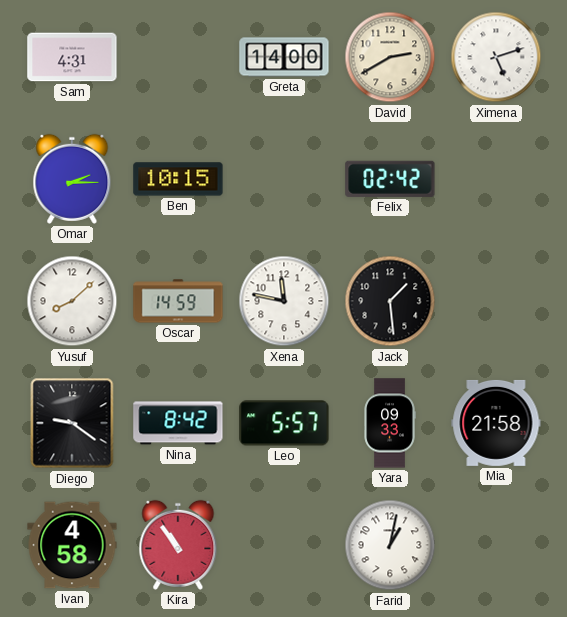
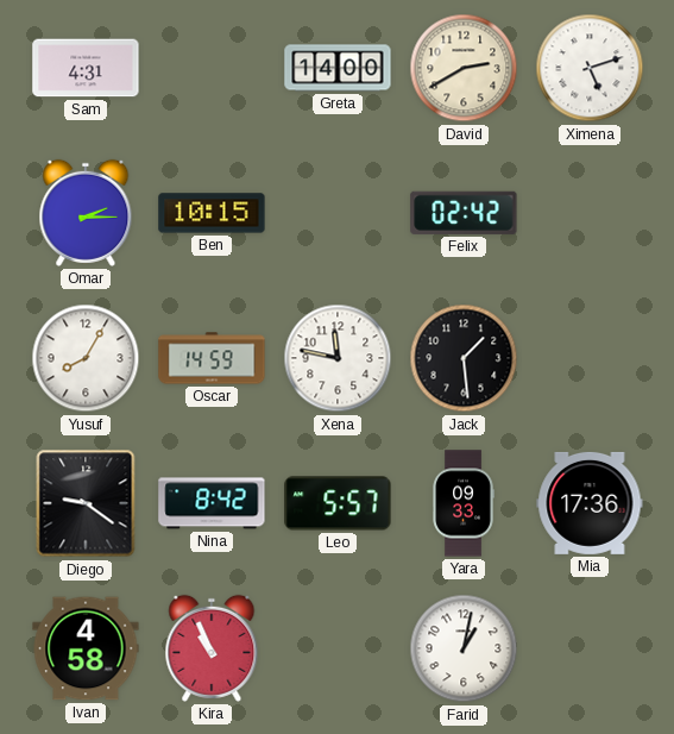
Yusuf: 8:08 -> 8:05 (86, 358)
Mia: 21:58 -> 17:36 (590, 503)
Kira: 10:54 -> 10:56 (212, 648)
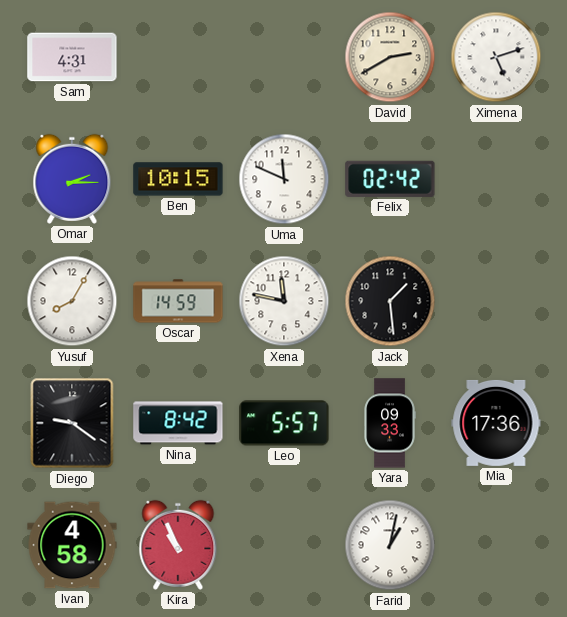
Greta: 14:00 -> none (338, 68)
Uma: none -> 11:49 (284, 179)
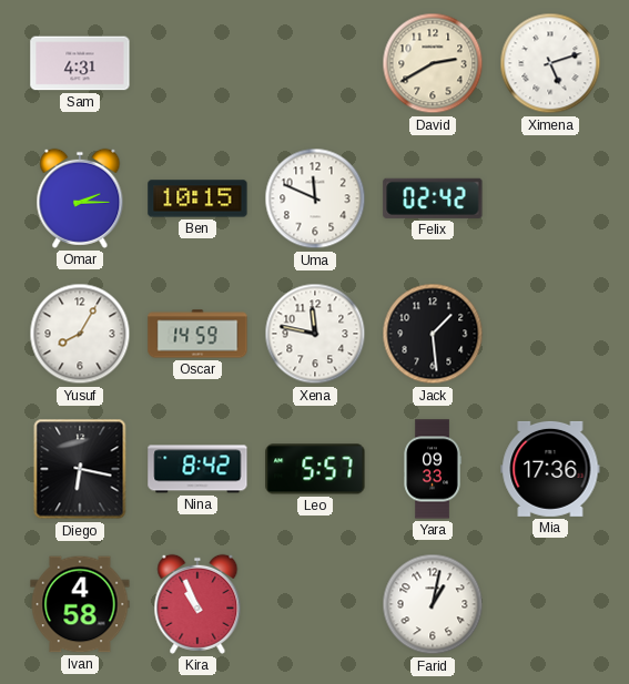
Diego: 9:21 -> 6:17 (80, 469)
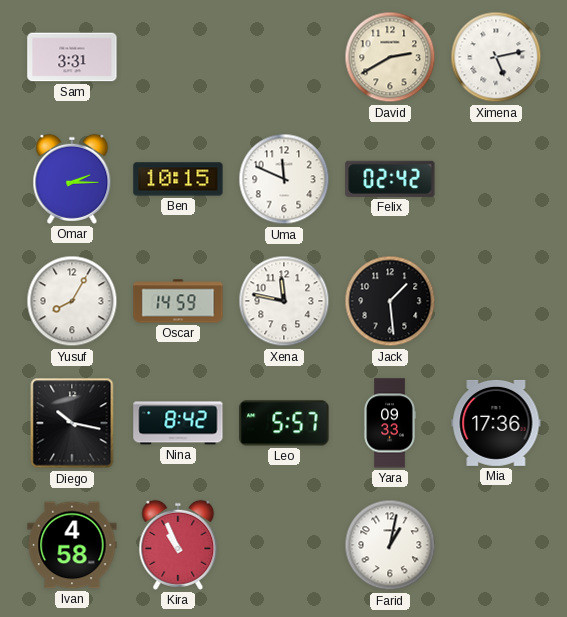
Sam: 4:31 -> 3:31 (72, 57)
Ximena: 5:12 -> 5:13 (496, 57)
Diego: 6:17 -> 10:17 (72, 423)
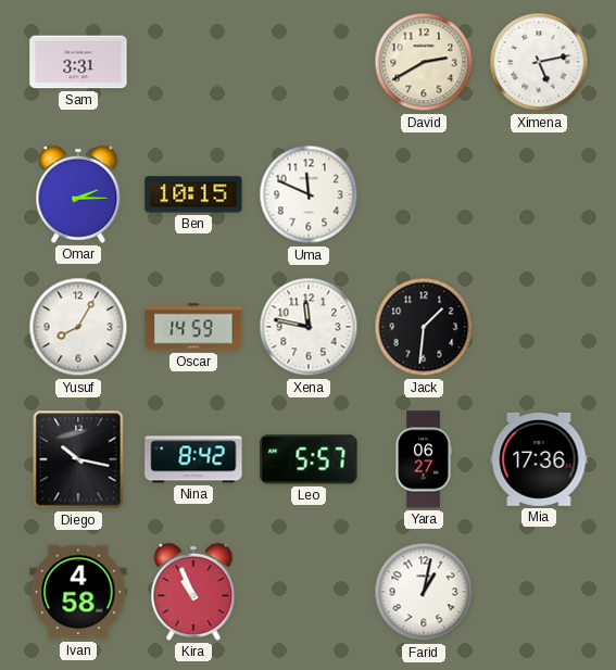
Felix: 02:42 -> none (390, 179)
Jack: 1:29 -> 1:31 (424, 327)
Yara: 09:33 -> 06:27 (424, 459)
